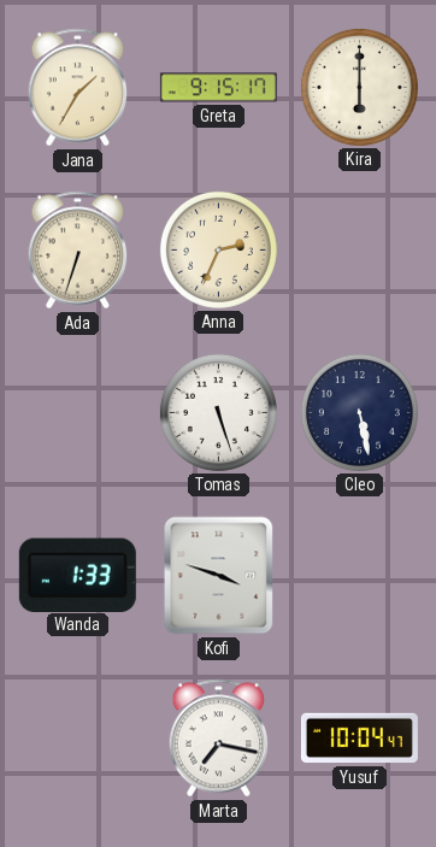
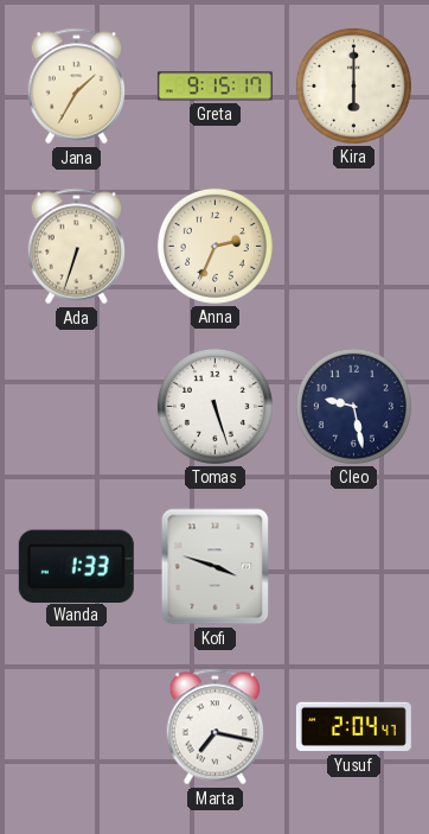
Cleo: 5:28 -> 9:28 (353, 406)
Yusuf: 10:04 -> 2:04 (353, 727)
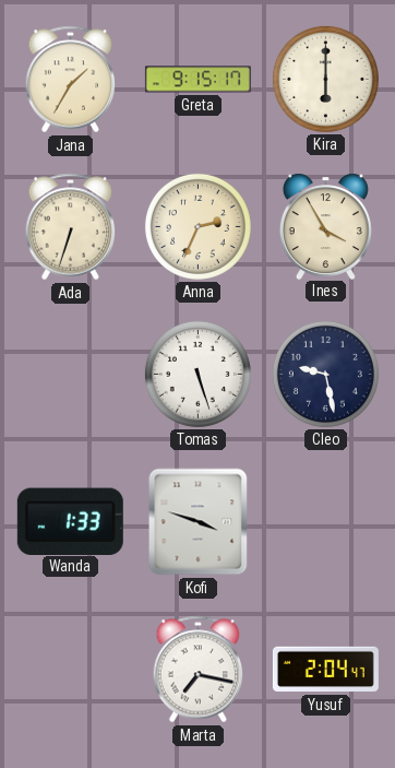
Ines: none -> 3:55 (325, 226)
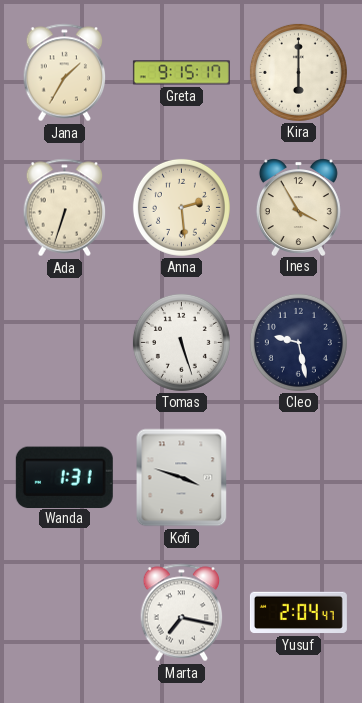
Anna: 2:34 -> 2:29 (181, 207)
Wanda: 1:33 -> 1:31 (64, 477)
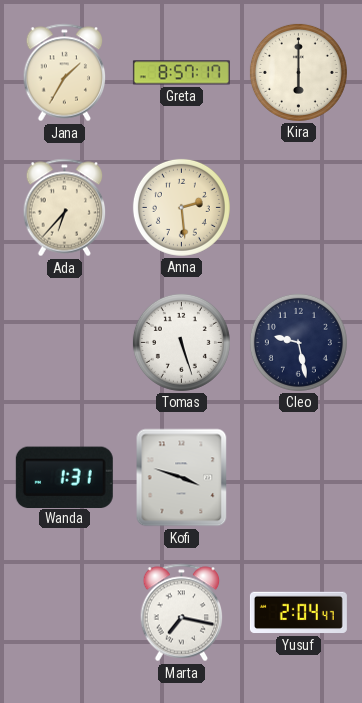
Greta: 9:15 -> 8:57 (181, 73)
Ada: 6:33 -> 6:37 (65, 208)
Ines: 3:55 -> none (298, 207)
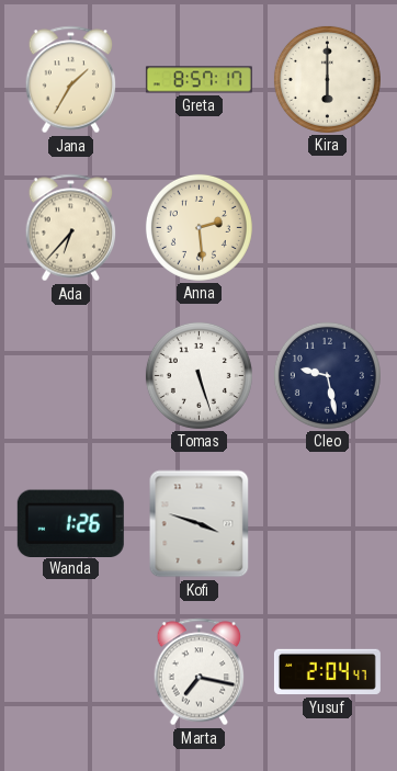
Wanda: 1:31 -> 1:26 (70, 523)
